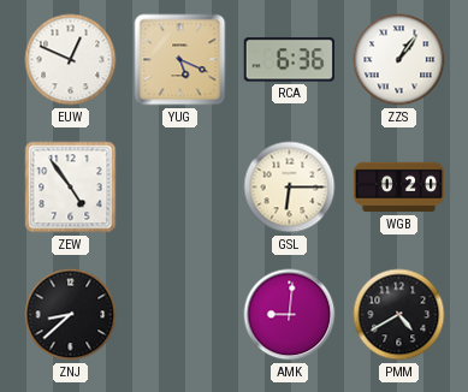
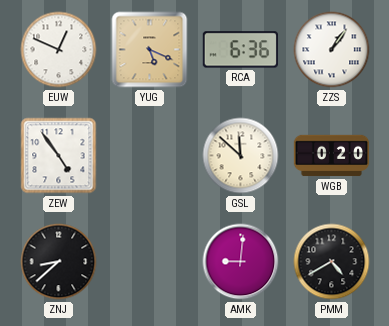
GSL: 6:15 -> 11:52 (241, 156)
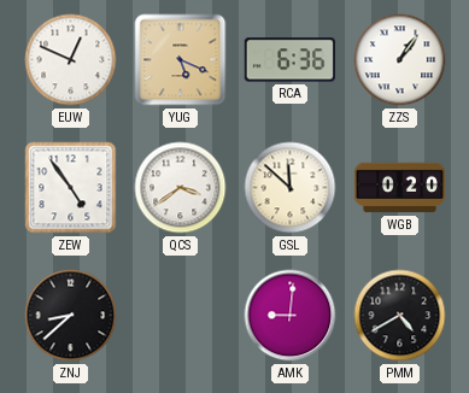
QCS: none -> 3:39 (181, 188)
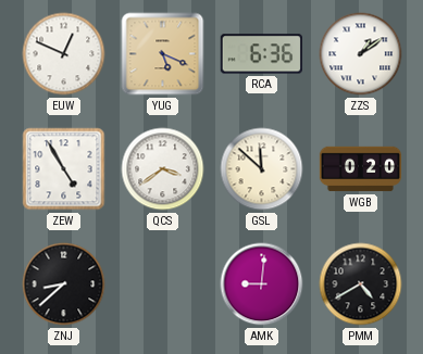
ZZS: 1:06 -> 1:09 (361, 54)
ZEW: 4:54 -> 4:55 (64, 169)
